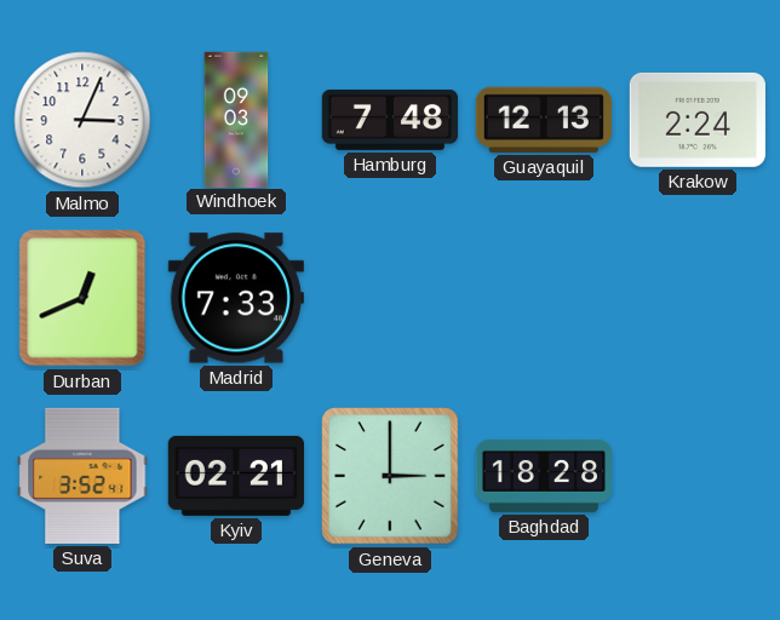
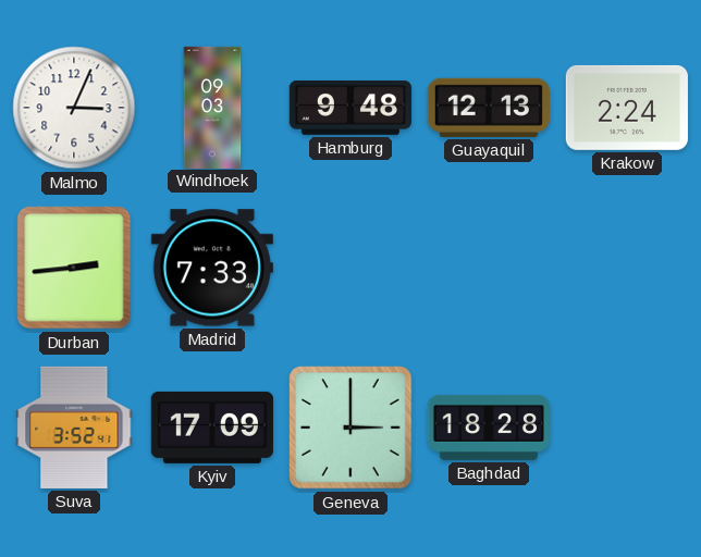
Hamburg: 7:48 -> 9:48 (350, 108)
Durban: 12:41 -> 2:44 (74, 268)
Kyiv: 02:21 -> 17:09 (212, 428)
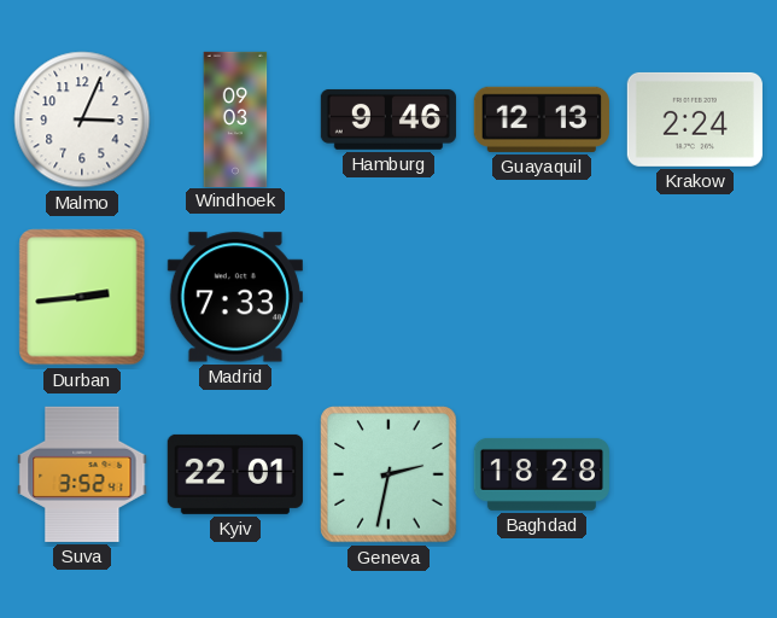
Hamburg: 9:48 -> 9:46 (388, 119)
Kyiv: 17:09 -> 22:01 (235, 474)
Geneva: 3:00 -> 2:32 (388, 474)
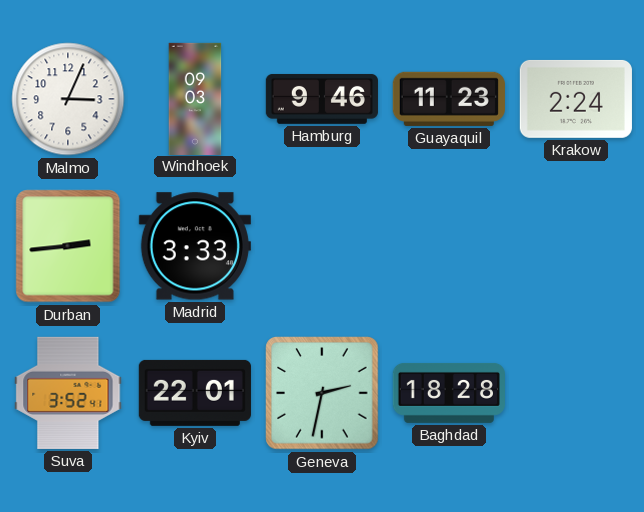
Guayaquil: 12:13 -> 11:23 (449, 99)
Madrid: 7:33 -> 3:33 (195, 246)
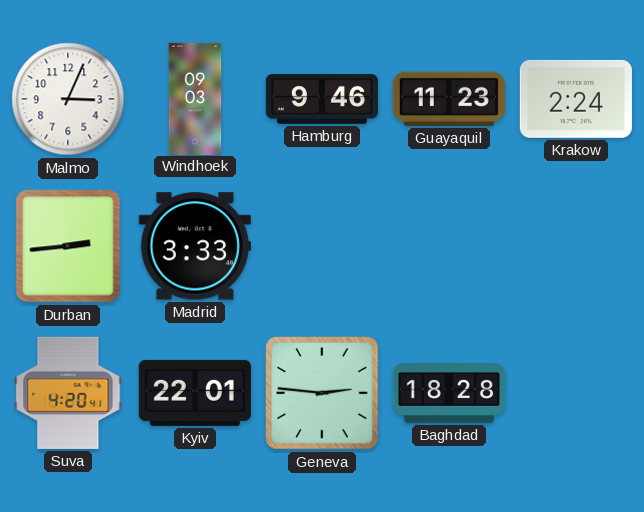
Suva: 3:52 -> 4:20 (68, 393)
Geneva: 2:32 -> 2:46 (322, 393)
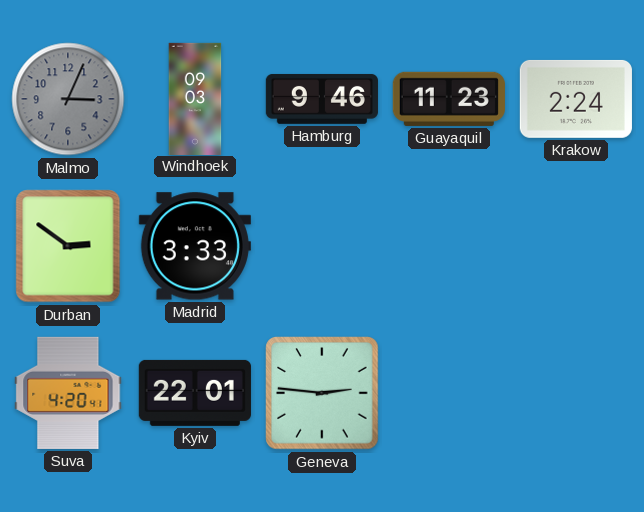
Malmo dial: white -> grey (68, 99)
Durban: 2:44 -> 2:51 (68, 246)
Baghdad: 18:28 -> none (448, 393)
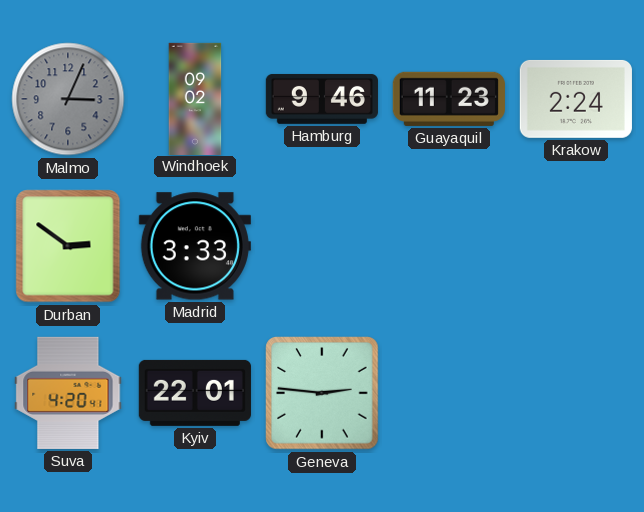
Windhoek: 09:03 -> 09:02 (195, 98)
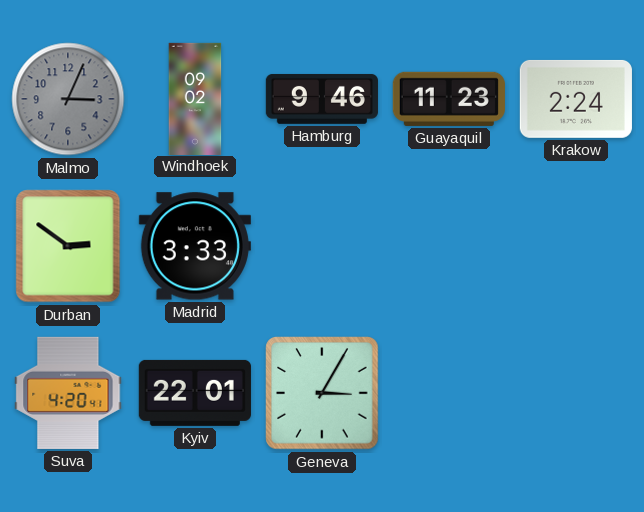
Geneva: 2:46 -> 3:05 (322, 393)
